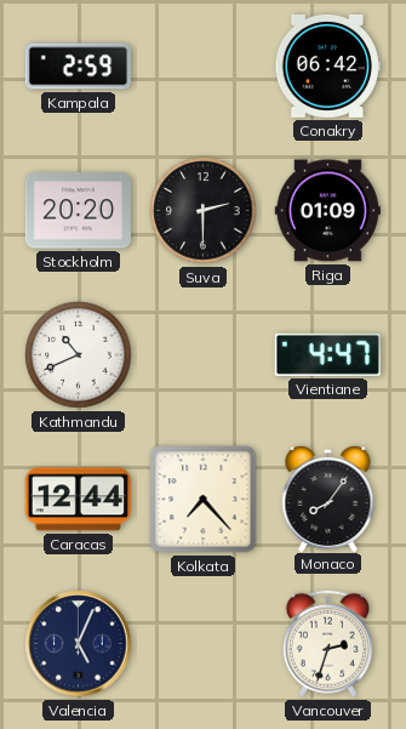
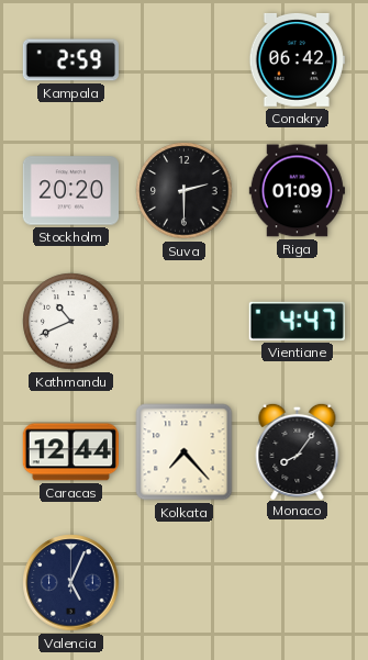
Vancouver: 2:33 -> none (327, 644)
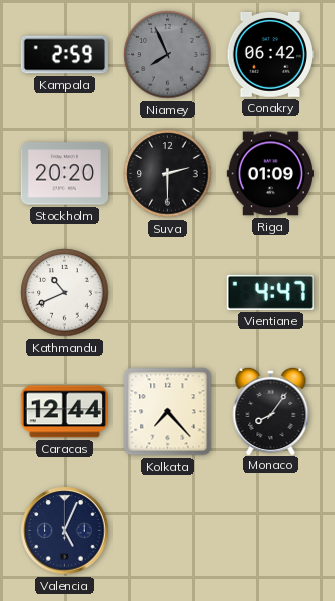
Niamey: none -> 7:56 (168, 55)
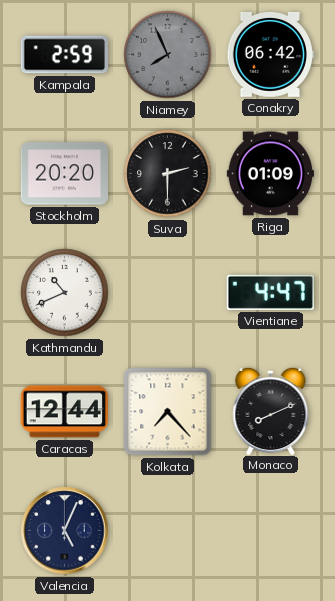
Monaco: 8:06 -> 8:11 (271, 410)
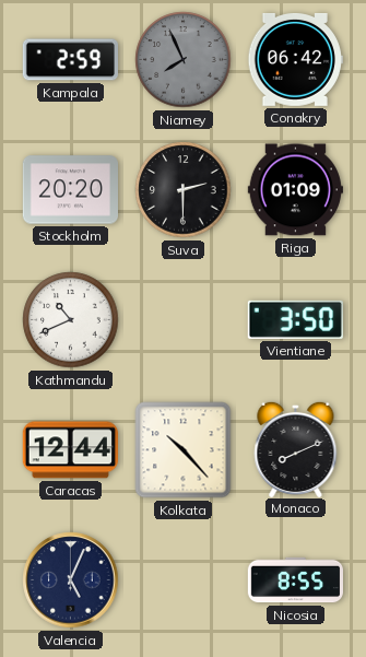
Vientiane: 4:47 -> 3:50 (295, 319)
Kolkata: 7:23 -> 10:23 (184, 450)
Nicosia: none -> 8:55 (295, 580)
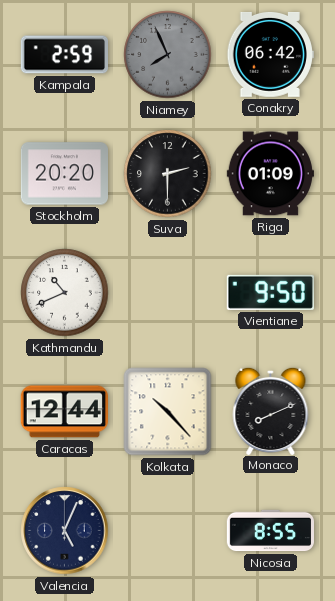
Vientiane: 3:50 -> 9:50 (270, 292)
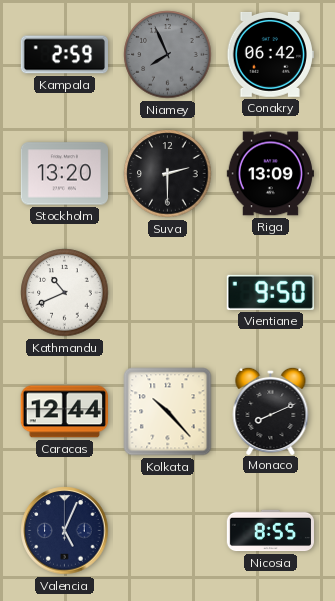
Stockholm: 20:20 -> 13:20 (64, 174)
Riga: 01:09 -> 13:09 (270, 174)
